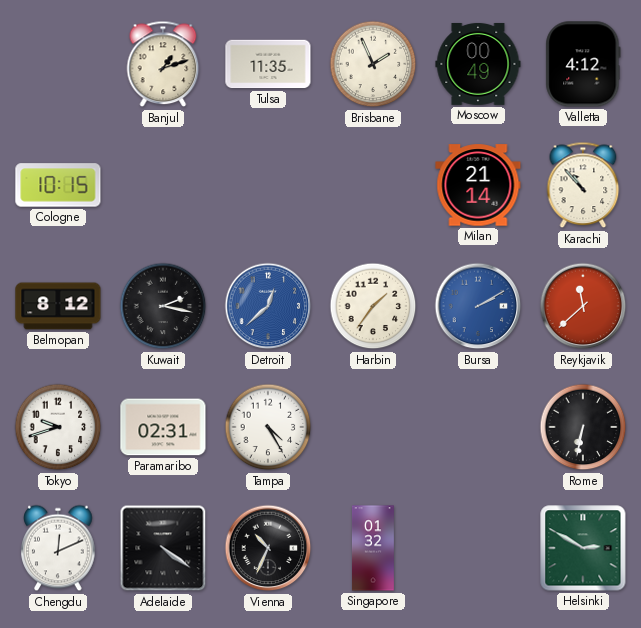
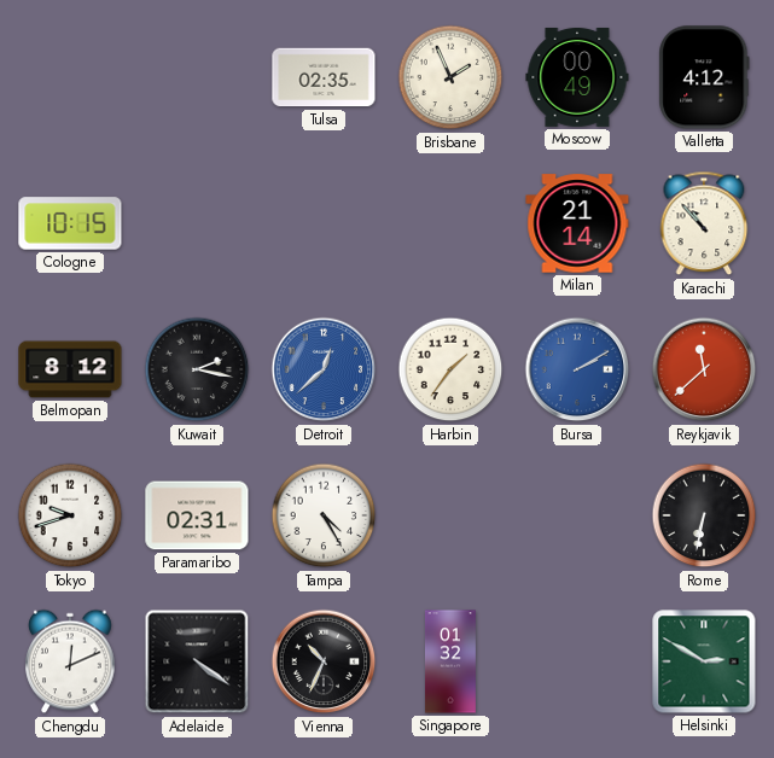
Banjul: 1:12 -> none (163, 64)
Tulsa: 11:35 -> 02:35 (324, 77)
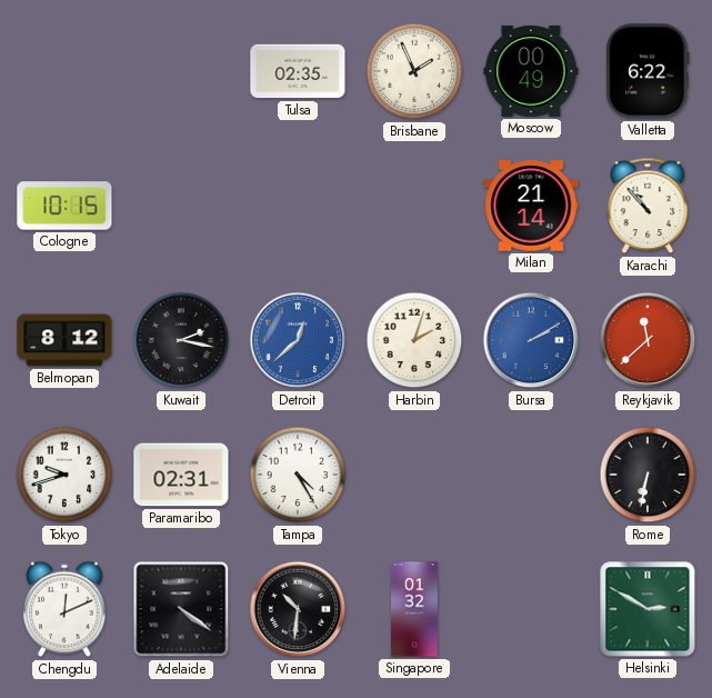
Valletta: 4:12 -> 6:22 (648, 71)
Harbin: 1:36 -> 2:03 (414, 340)
Vienna: 10:34 -> 10:31 (298, 609)
